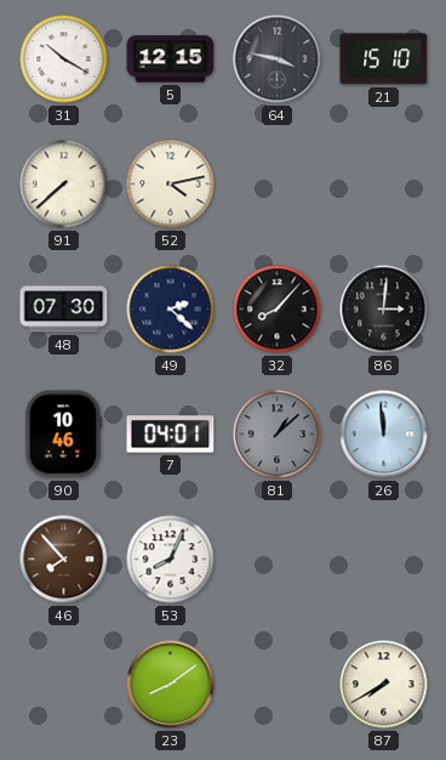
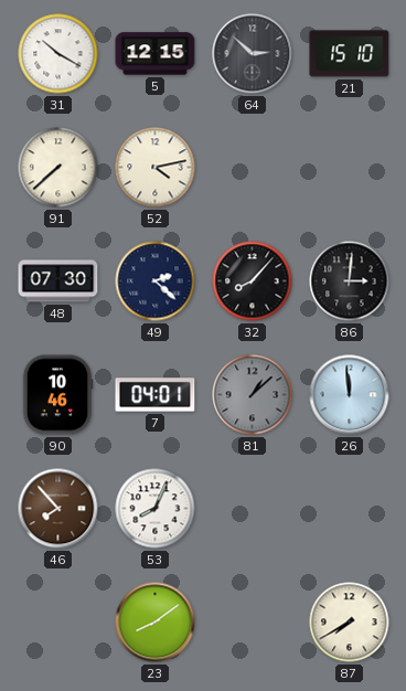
64: 3:47 -> 2:52 (253, 54)
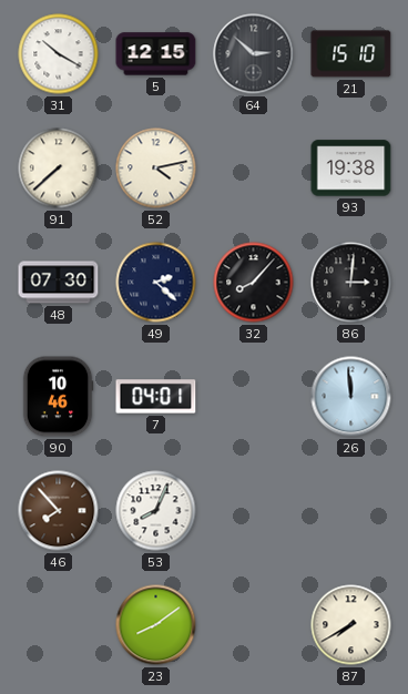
93: none -> 19:38 (351, 169)
81: 1:08 -> none (253, 395)
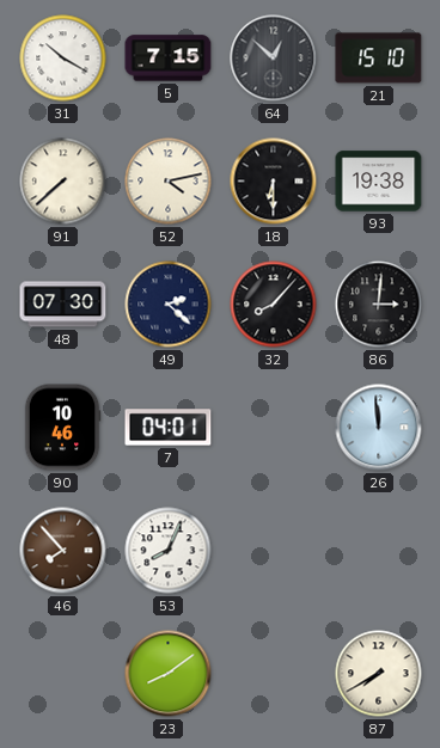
5: 12:15 -> 7:15 (169, 59)
64: 2:52 -> 12:52 (274, 59)
18: none -> 6:30 (274, 182)
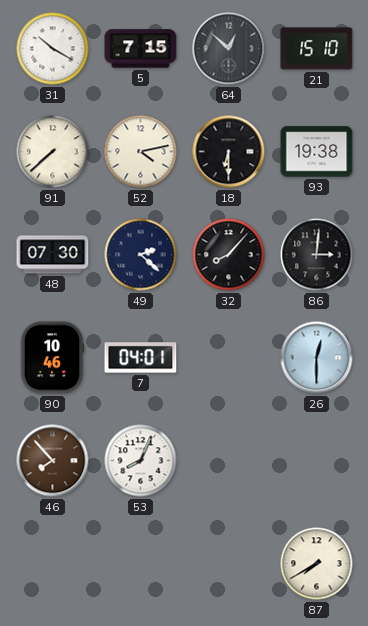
26: 11:59 -> 12:30 (317, 358)
23: 8:09 -> none (169, 674)
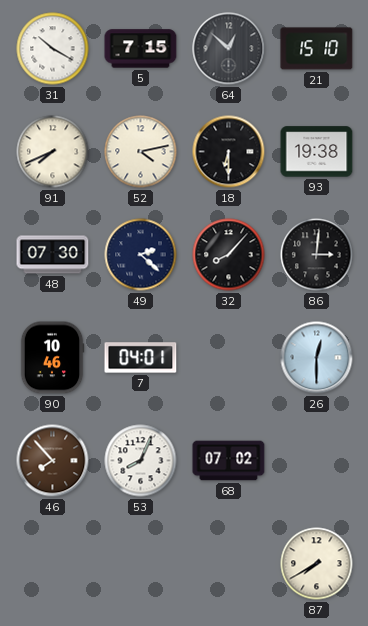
91: 7:38 -> 7:41 (53, 152)
68: none -> 07:02 (229, 461)
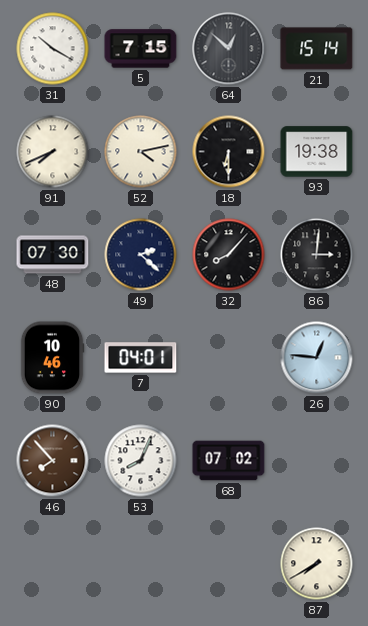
21: 15:10 -> 15:14 (317, 49)
26: 12:30 -> 12:46 (317, 358)
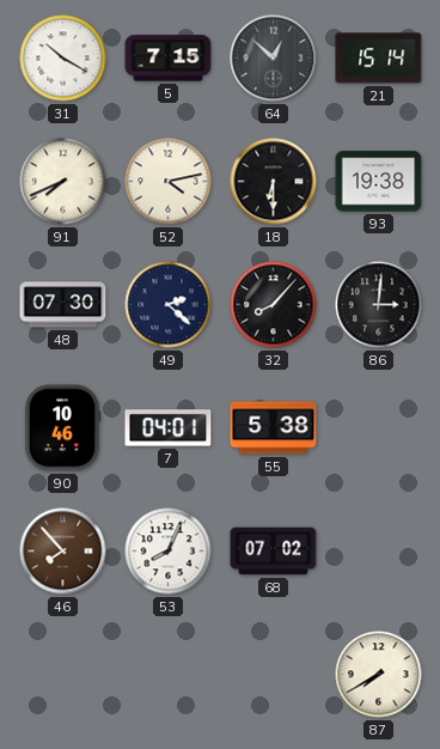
55: none -> 5:38 (274, 428)
26: 12:46 -> none (317, 358)
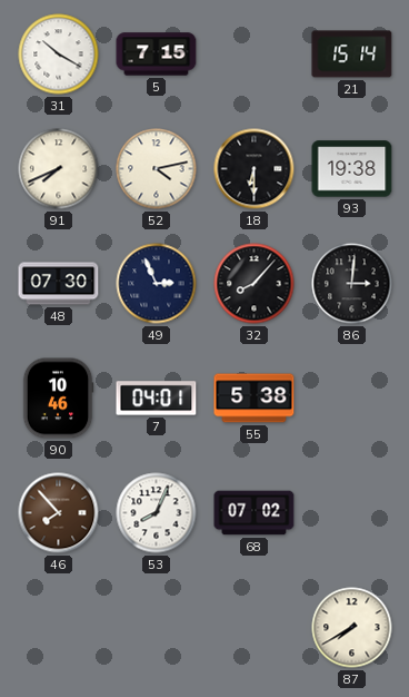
64: 12:52 -> none (274, 59)
49: 2:22 -> 2:56 (157, 284)
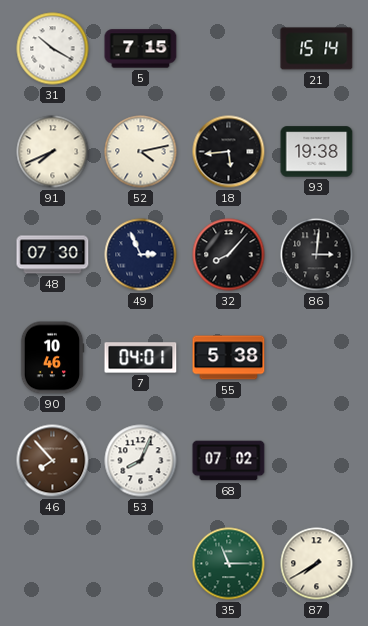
18: 6:30 -> 5:44 (229, 152)
35: none -> 11:15 (229, 564)
